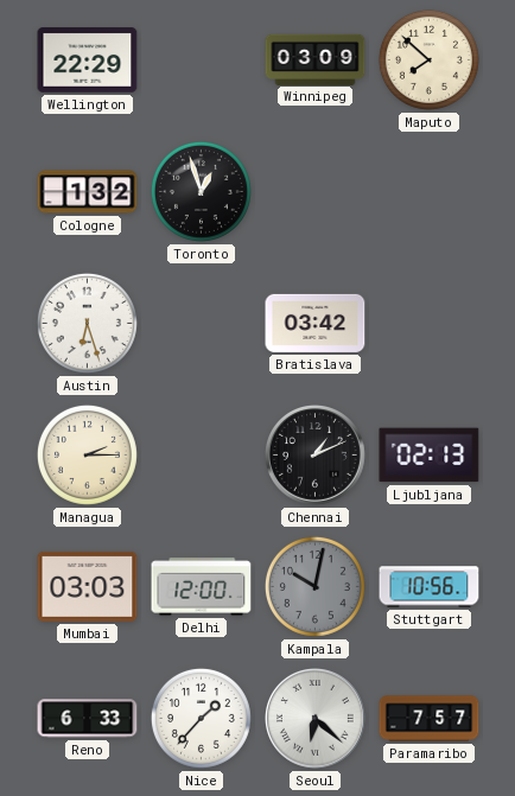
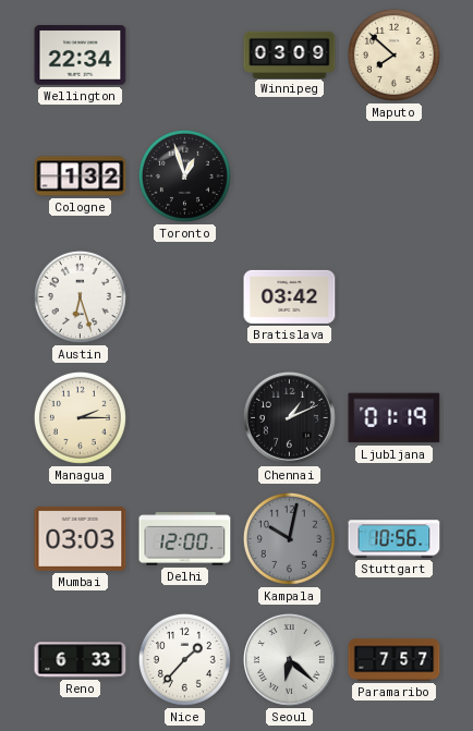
Wellington: 22:29 -> 22:34 (81, 56)
Ljubljana: 02:13 -> 01:19 (395, 418)
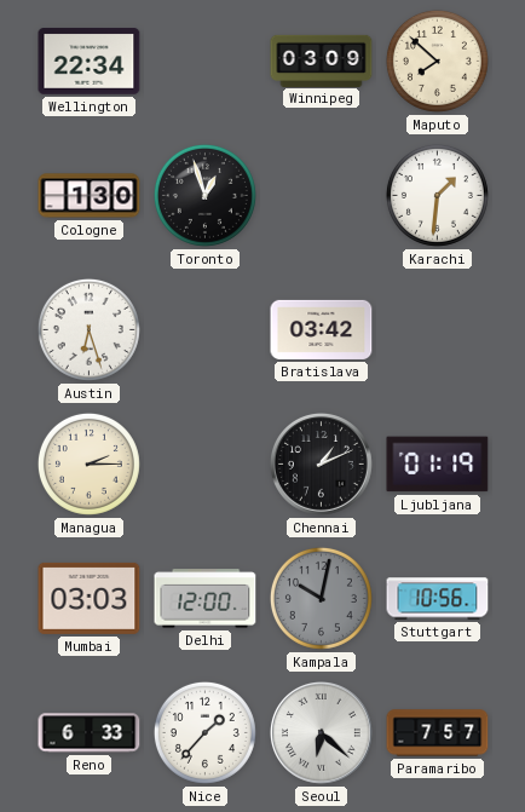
Cologne: 1:32 -> 1:30 (90, 196)
Karachi: none -> 1:31 (437, 195)
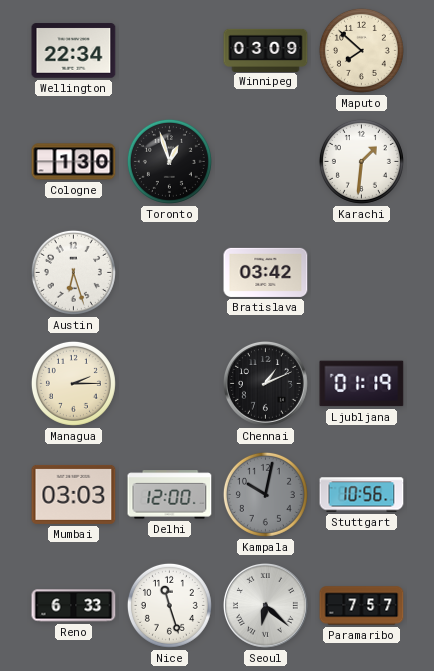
Nice: 1:37 -> 11:27 (169, 605)
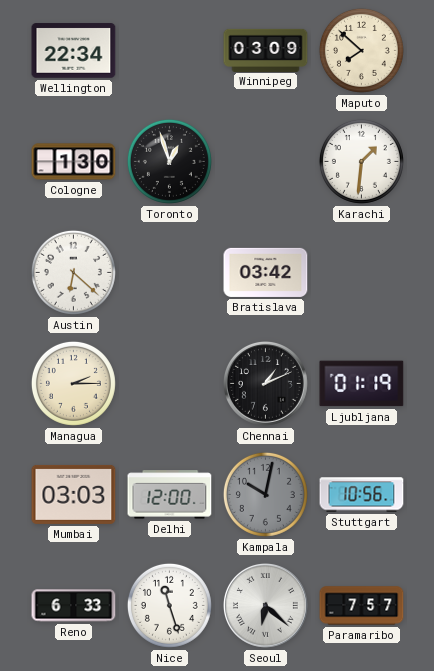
Austin: 6:27 -> 6:22 (73, 272)
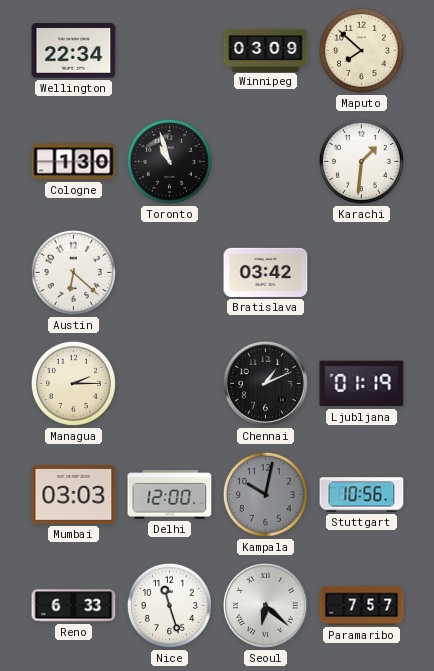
Toronto: 12:57 -> 10:57 (169, 161)
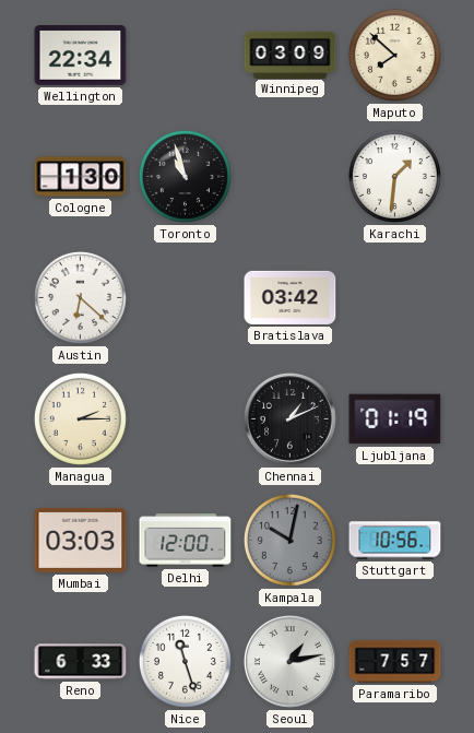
Seoul: 6:22 -> 1:13 (291, 662)
